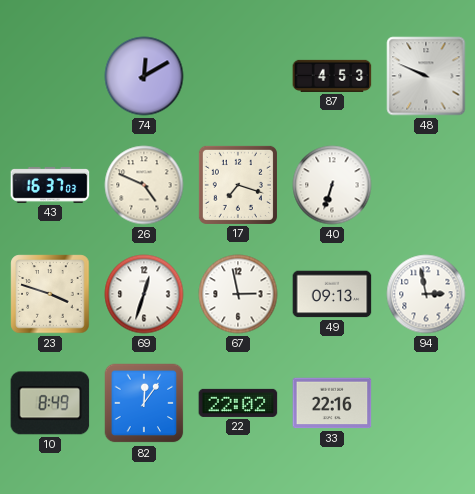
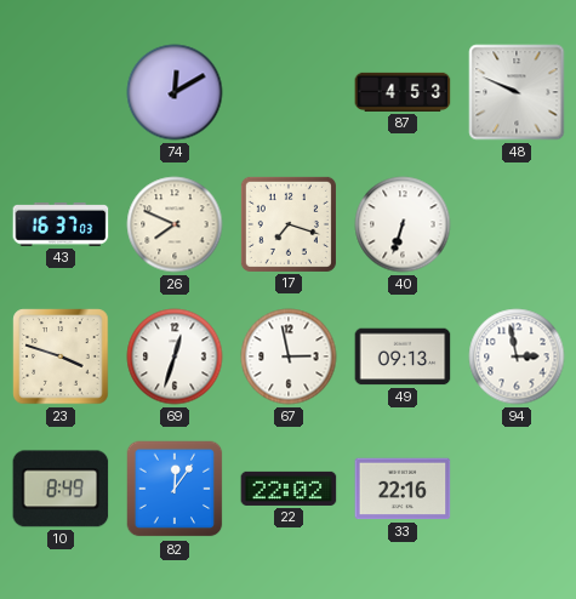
26: 4:49 -> 7:49 (175, 224)
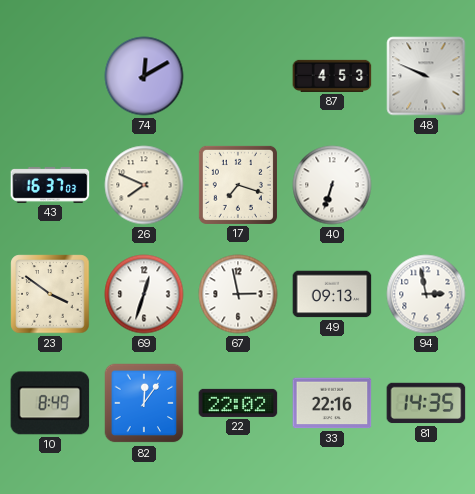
23: 3:48 -> 3:51 (50, 294)
81: none -> 14:35 (426, 403)
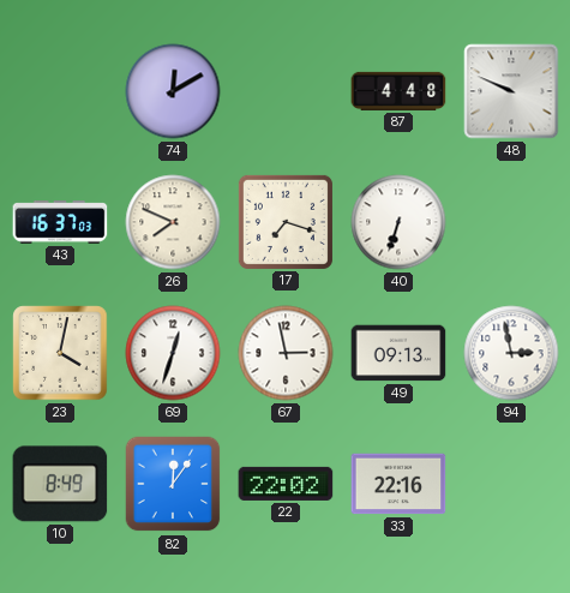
87: 4:53 -> 4:48 (398, 91)
23: 3:51 -> 4:02 (60, 353)
81: 14:35 -> none (426, 403)
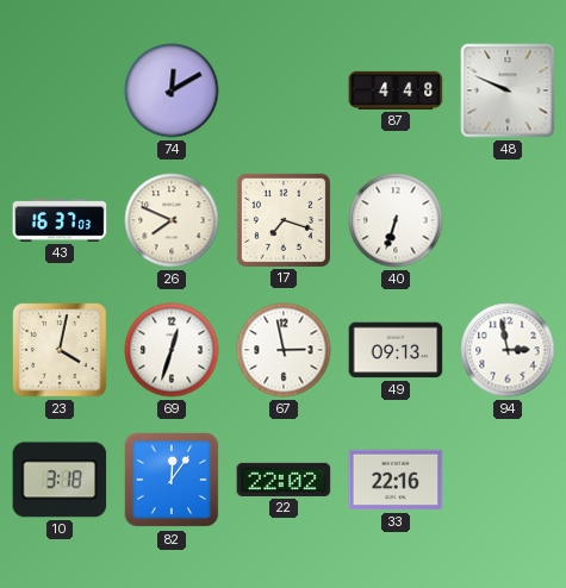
10: 8:49 -> 3:18 (60, 480)
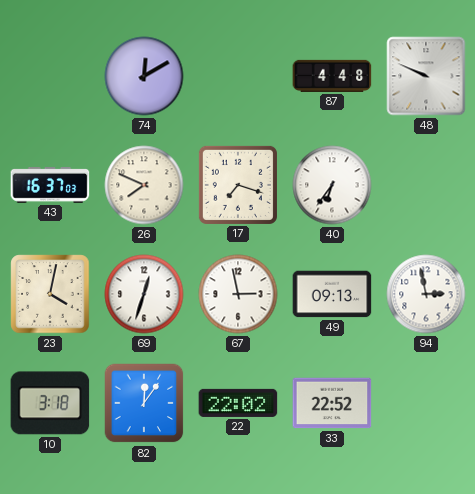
40: 6:33 -> 6:36 (332, 185)
33: 22:16 -> 22:52 (332, 403)
